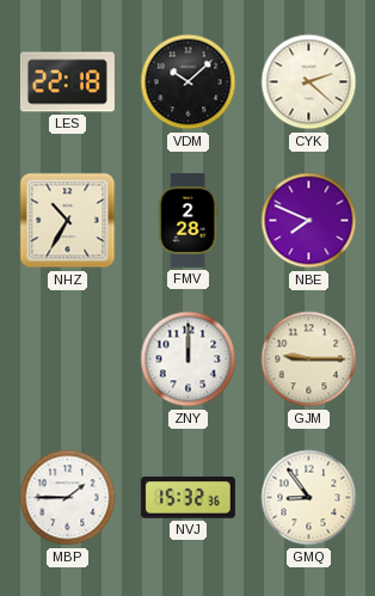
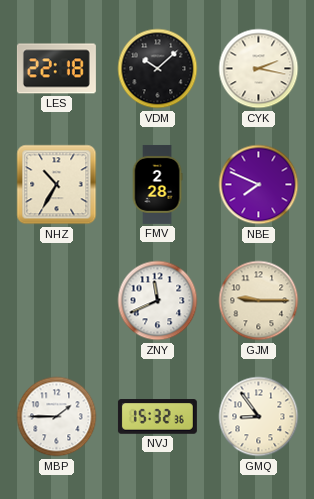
CYK: 2:22 -> 2:17 (259, 69)
ZNY: 12:00 -> 11:41 (158, 301)
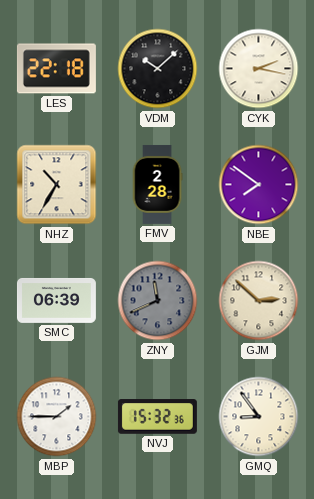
NBE: 7:49 -> 7:51 (259, 185)
SMC: none -> 06:39 (56, 300)
ZNY dial: white -> grey (158, 301)
GJM: 9:15 -> 2:52 (259, 301)
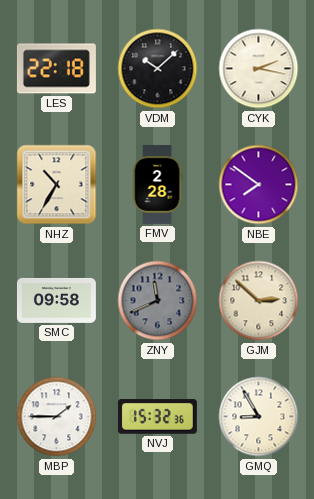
SMC: 06:39 -> 09:58 (56, 300)
GMQ: 8:54 -> 8:55 (259, 417)
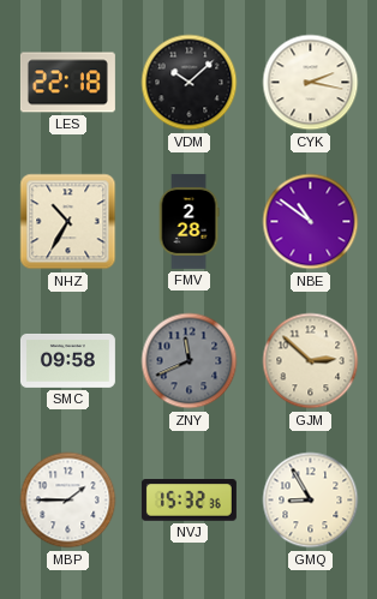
NBE: 7:51 -> 10:51 (311, 222)
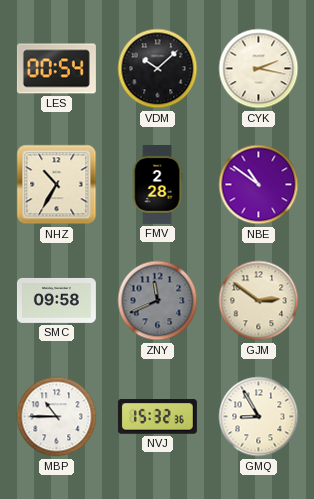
LES: 22:18 -> 00:54 (56, 69)
GJM: 2:52 -> 2:51 (259, 301)
MBP: 1:45 -> 10:45 (57, 417)
